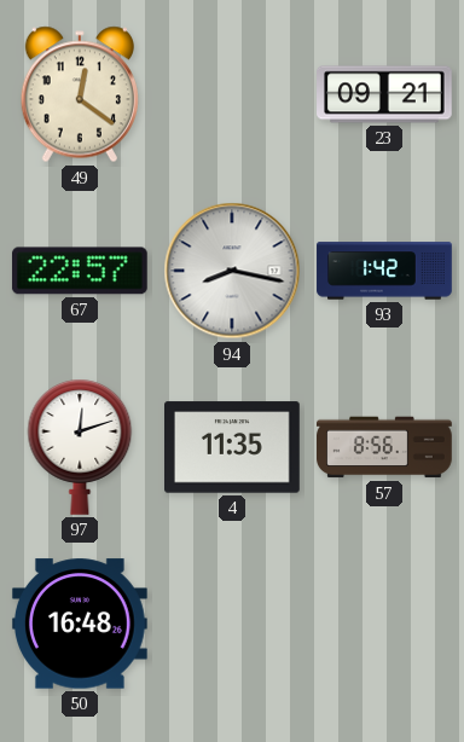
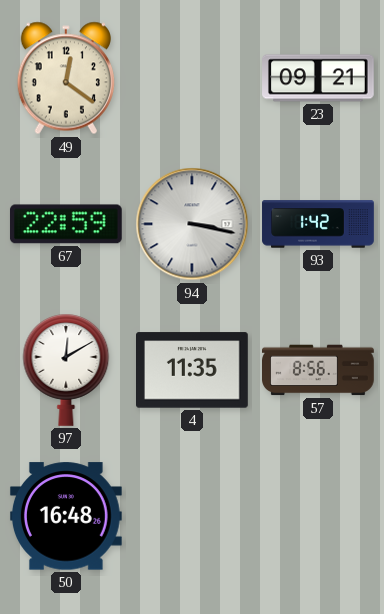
67: 22:57 -> 22:59 (66, 224)
94: 8:17 -> 3:17 (192, 224)
97: 12:12 -> 12:10 (66, 370)
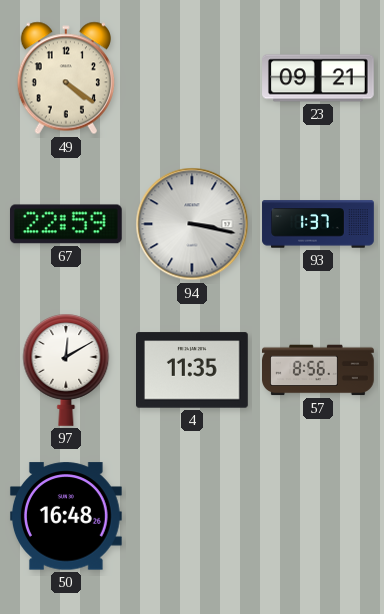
49: 12:21 -> 4:21 (66, 78)
93: 1:42 -> 1:37 (318, 224)
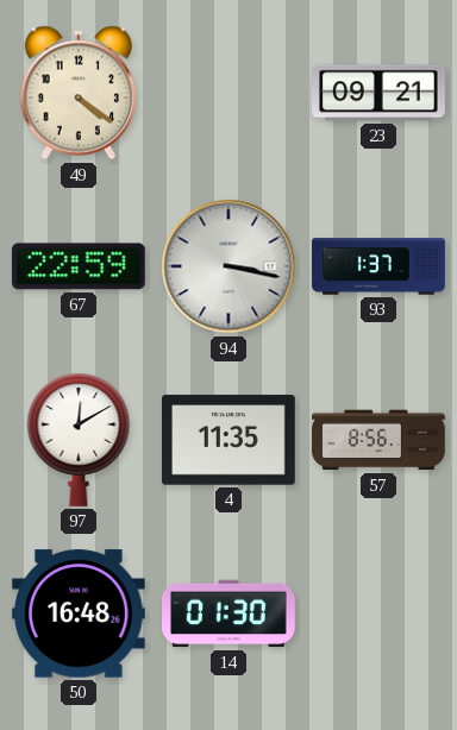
14: none -> 01:30 (230, 613)
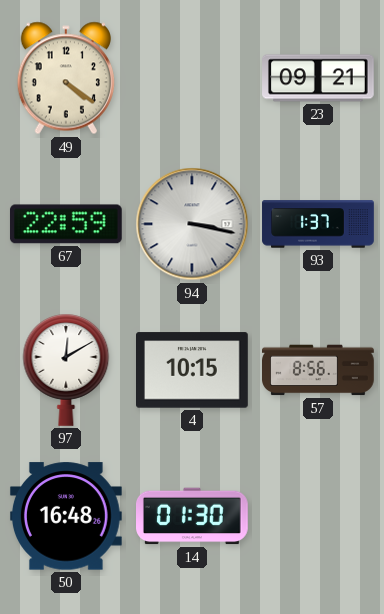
4: 11:35 -> 10:15 (193, 370)
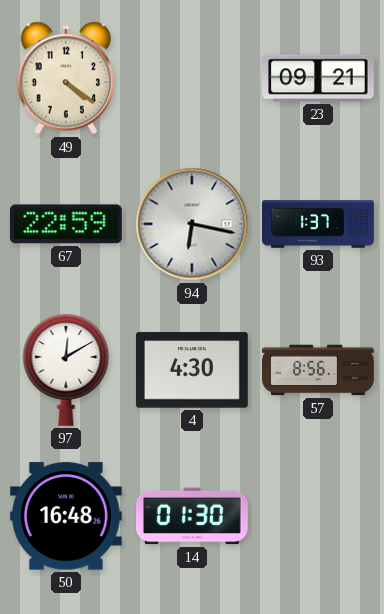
94: 3:17 -> 6:17 (192, 224)
4: 10:15 -> 4:30 (193, 370)
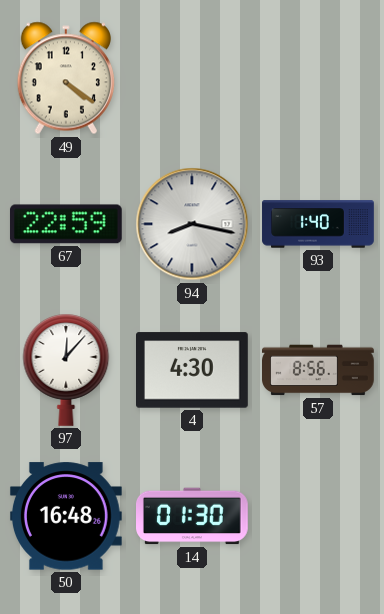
23: 09:21 -> none (318, 78)
94: 6:17 -> 8:17 (192, 224)
93: 1:37 -> 1:40 (318, 224)
97: 12:10 -> 12:07 (66, 370)
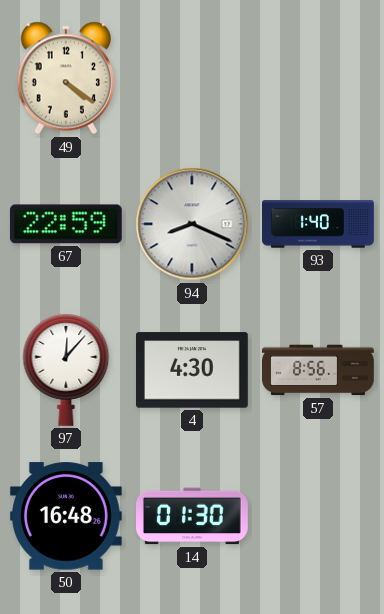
94: 8:17 -> 8:19 (192, 224)
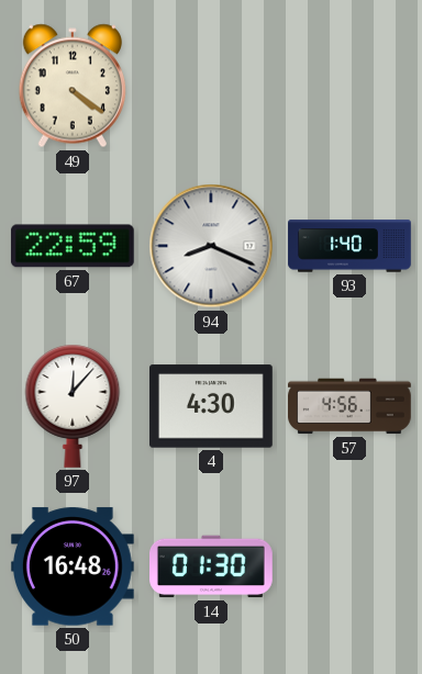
57: 8:56 -> 4:56 (351, 406)
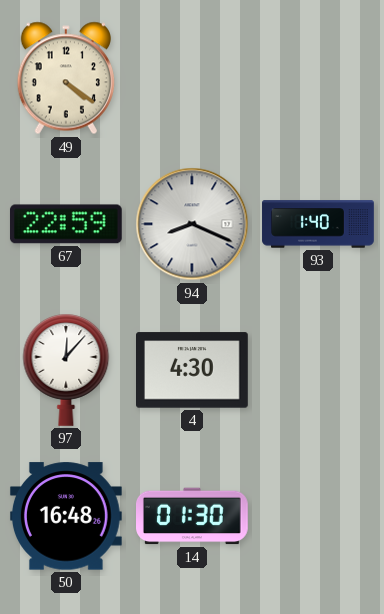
57: 4:56 -> none (351, 406)
